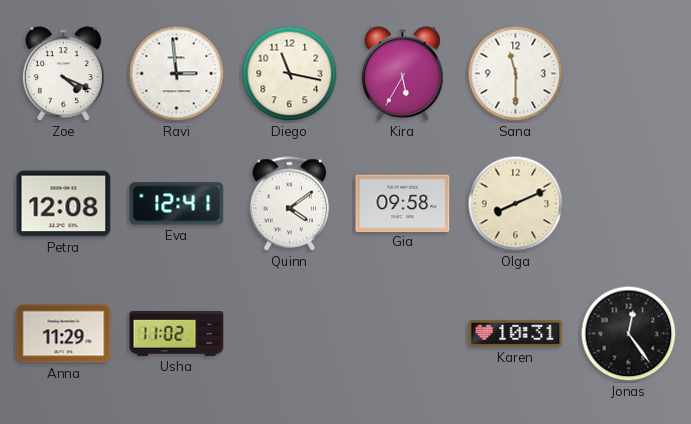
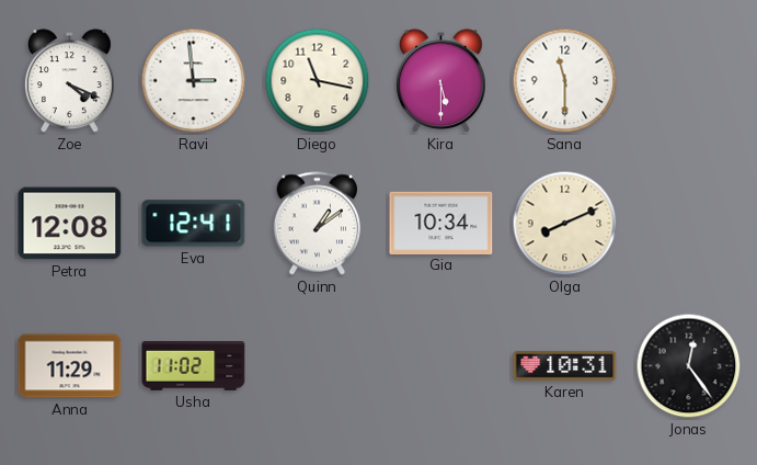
Kira: 5:35 -> 5:30 (440, 81)
Quinn: 4:09 -> 1:09 (318, 224)
Gia: 09:58 -> 10:34 (441, 223)
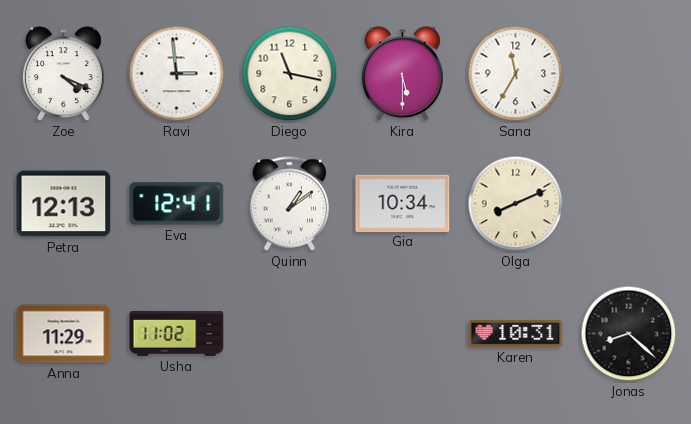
Sana: 11:30 -> 11:35 (516, 74)
Petra: 12:08 -> 12:13 (64, 204)
Jonas: 12:24 -> 8:22 (629, 334)
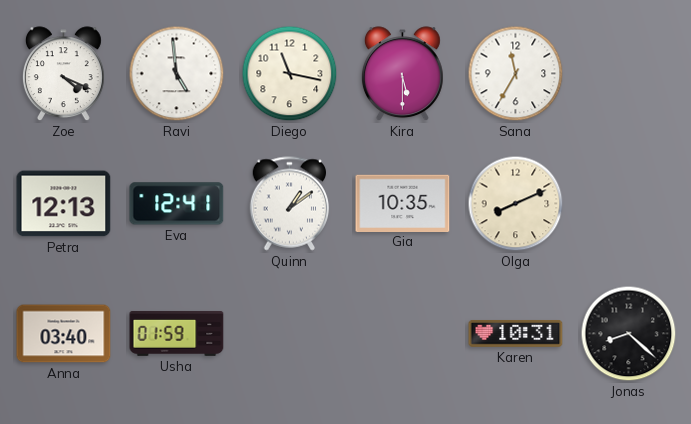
Ravi: 2:59 -> 4:59 (177, 74)
Gia: 10:34 -> 10:35 (403, 203)
Anna: 11:29 -> 03:40 (64, 334)
Usha: 11:02 -> 01:59 (177, 333)
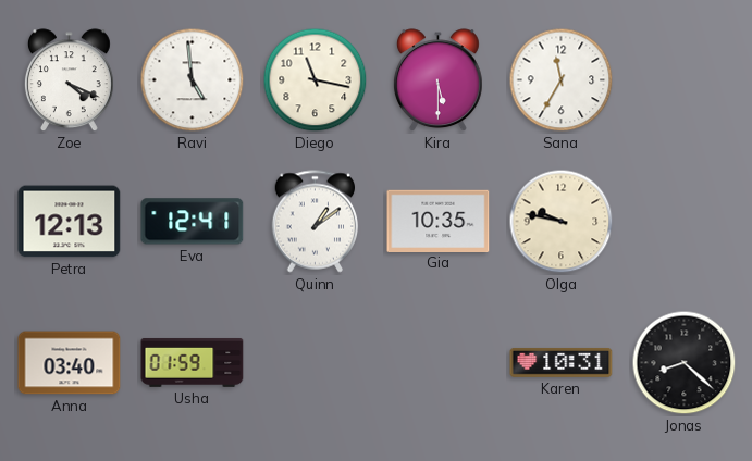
Olga: 8:11 -> 9:47 (562, 222)
